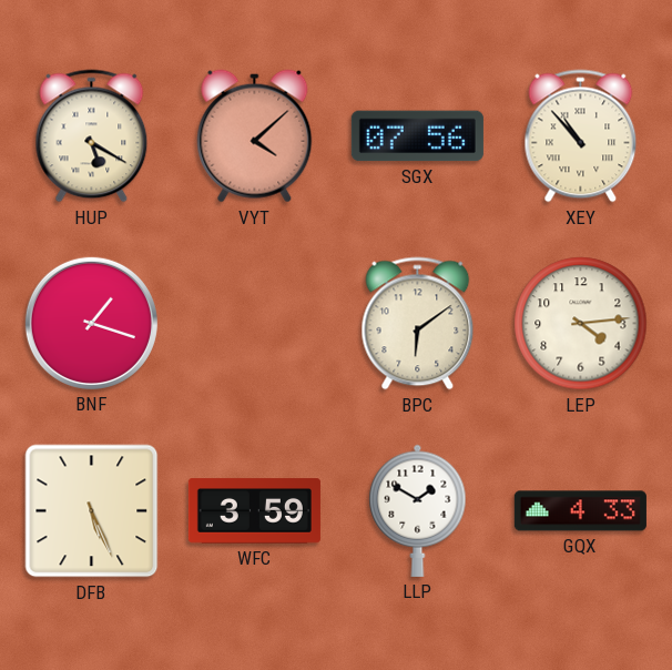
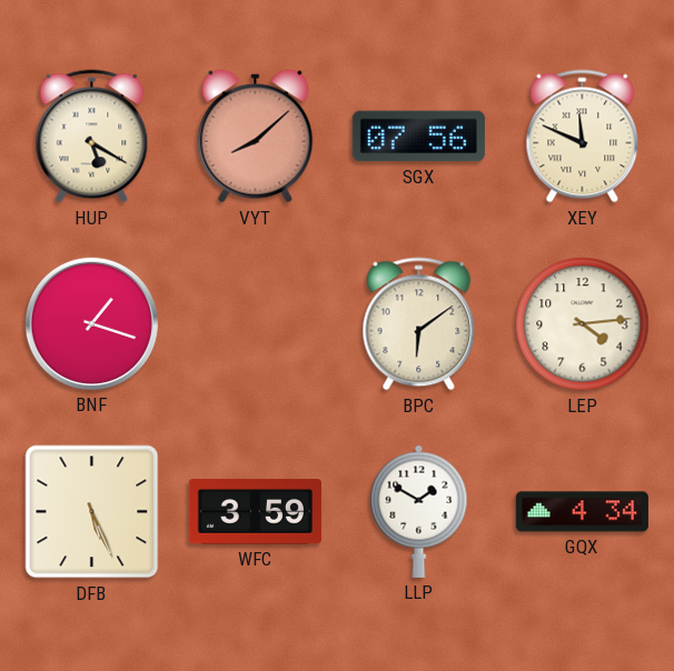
VYT: 4:08 -> 8:08 (256, 137)
XEY: 10:53 -> 11:49 (583, 137)
GQX: 4:33 -> 4:34 (582, 512)
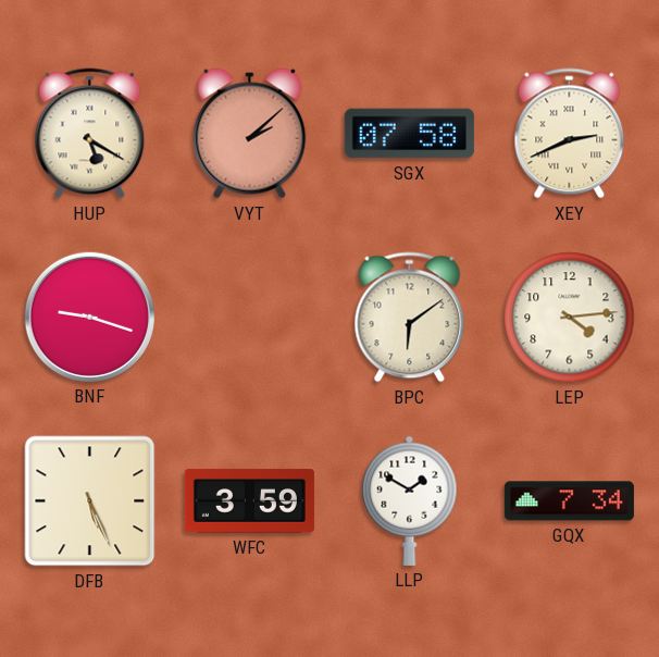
VYT: 8:08 -> 2:08 (250, 134)
SGX: 07:56 -> 07:58 (409, 134)
XEY: 11:49 -> 2:41 (570, 134)
BNF: 1:18 -> 9:18 (89, 317)
GQX: 4:34 -> 7:34 (569, 501)
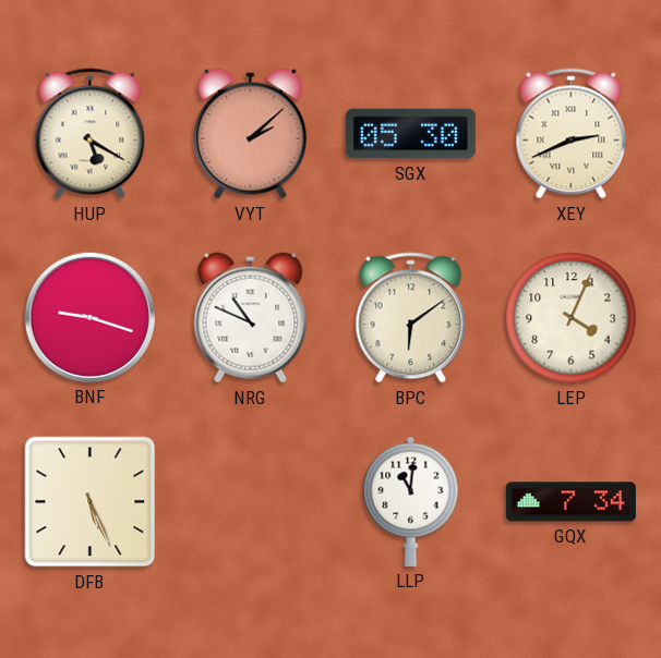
SGX: 07:58 -> 05:30 (410, 134)
NRG: none -> 10:49 (251, 318)
LEP: 4:14 -> 4:04 (572, 318)
WFC: 3:59 -> none (249, 501)
LLP: 1:50 -> 11:01 (411, 501)
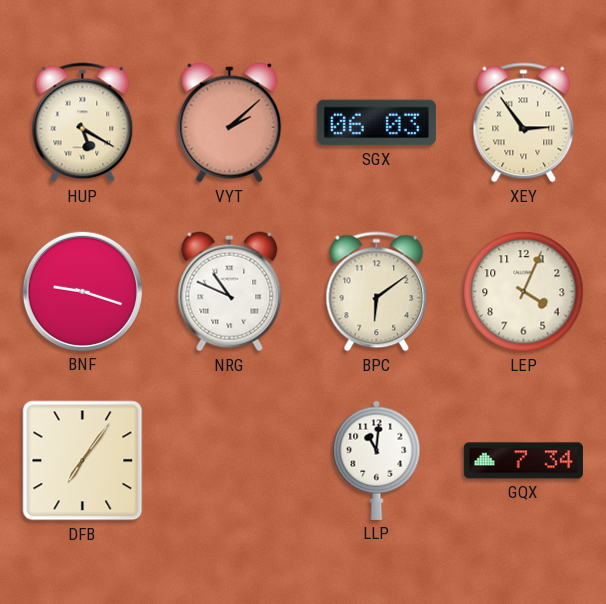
SGX: 05:30 -> 06:03 (376, 123)
XEY: 2:41 -> 2:54 (524, 123)
DFB: 5:26 -> 7:06 (83, 461)
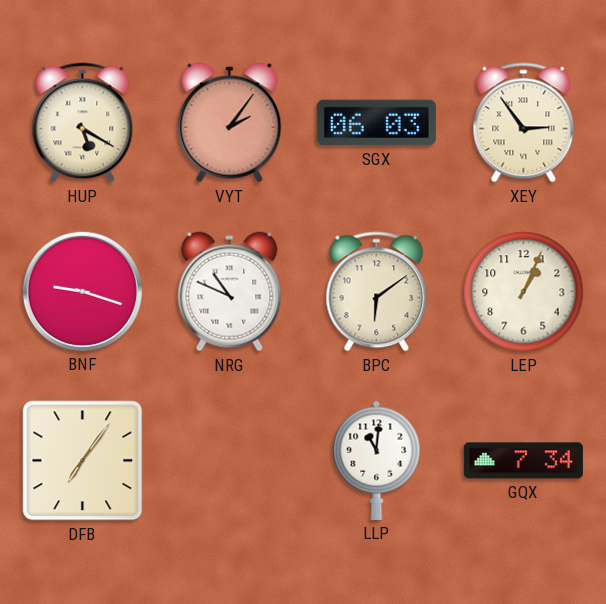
VYT: 2:08 -> 2:06 (230, 123)
LEP: 4:04 -> 1:04 (524, 292)
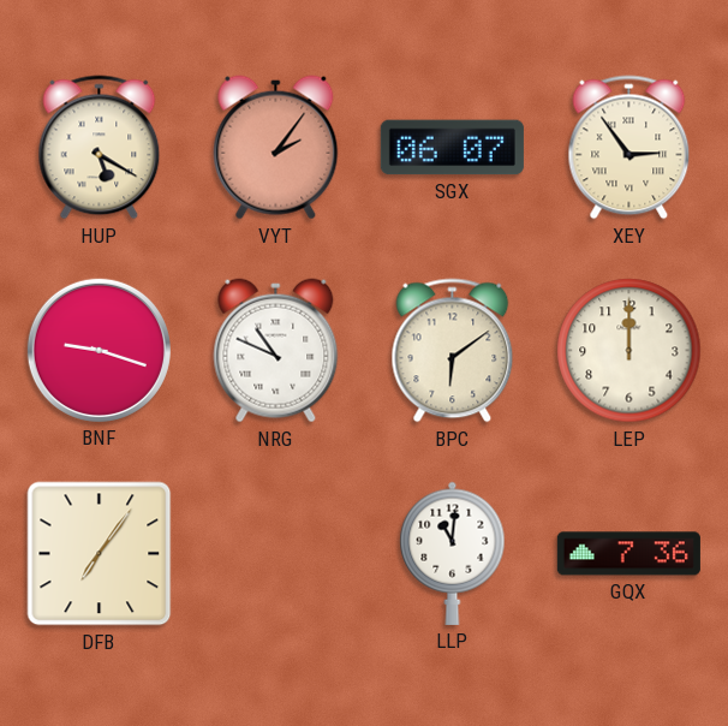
SGX: 06:03 -> 06:07 (452, 148)
LEP: 1:04 -> 12:00 (629, 351)
GQX: 7:34 -> 7:36 (628, 554)
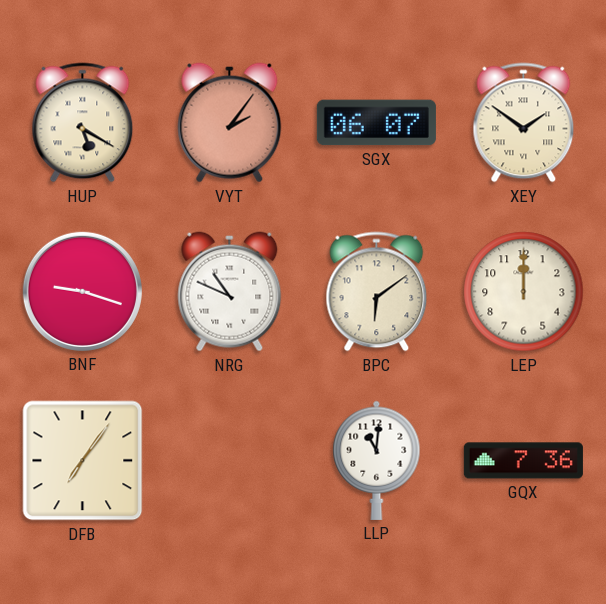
XEY: 2:54 -> 1:51 (524, 123)
